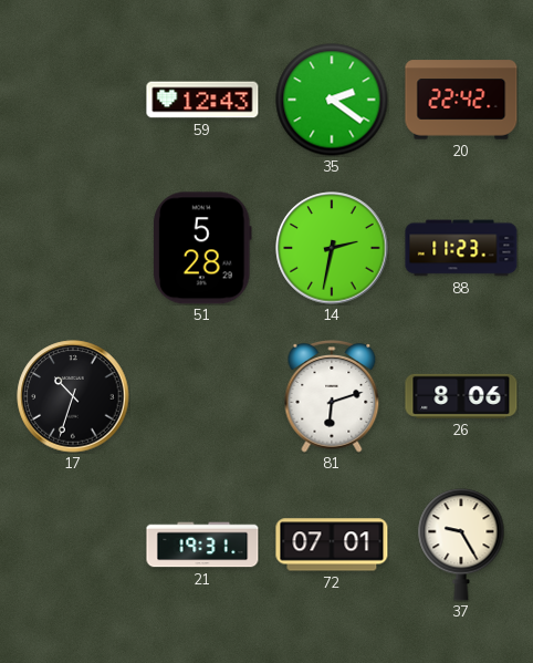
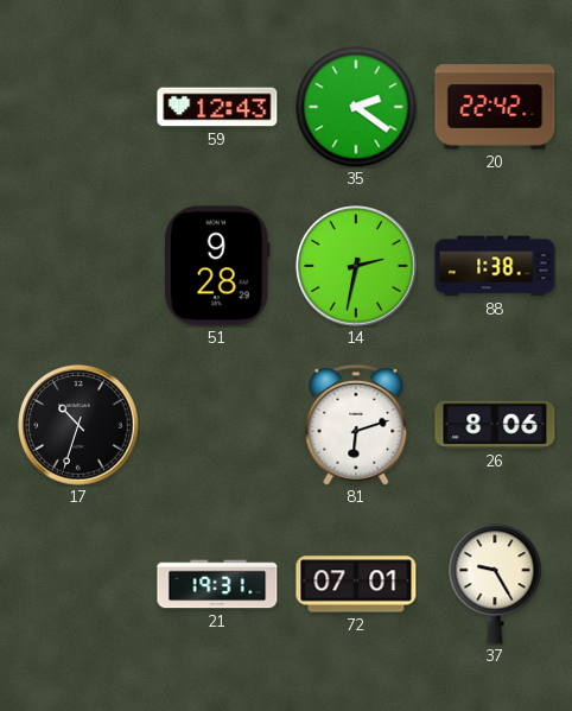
51: 5:28 -> 9:28 (217, 266)
88: 11:23 -> 1:38 (495, 266)
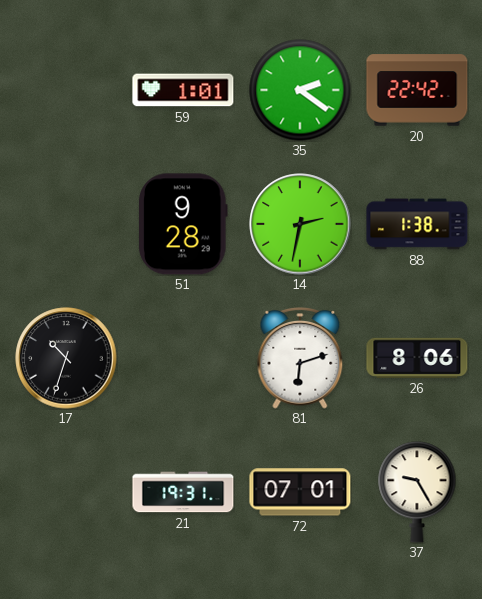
59: 12:43 -> 1:01 (183, 90)
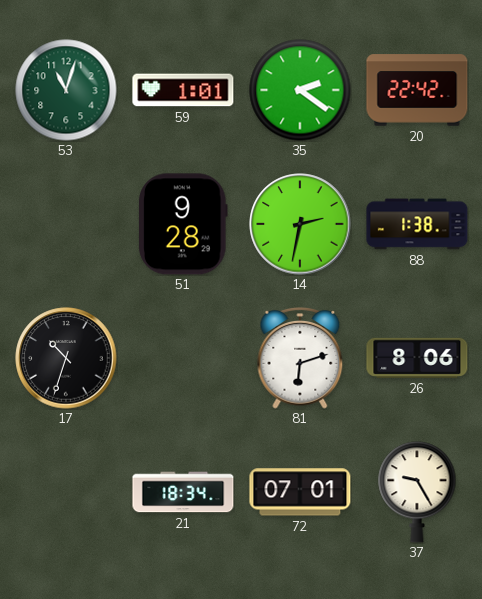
53: none -> 11:03 (66, 90)
21: 19:31 -> 18:34 (183, 492)
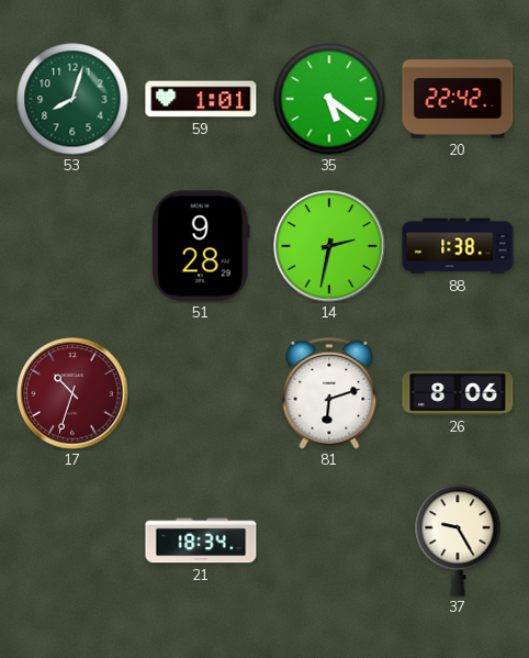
53: 11:03 -> 8:03 (72, 99)
35: 2:21 -> 5:21 (329, 99)
17 dial: black -> burgundy (72, 393)
72: 07:01 -> none (300, 492)
